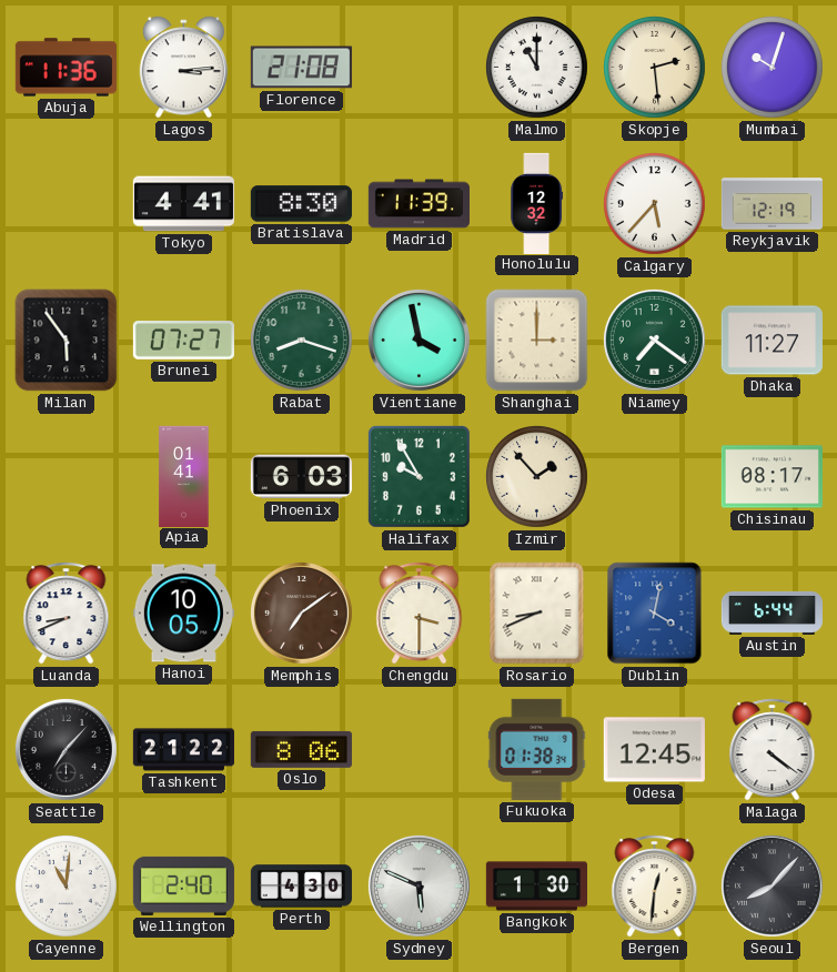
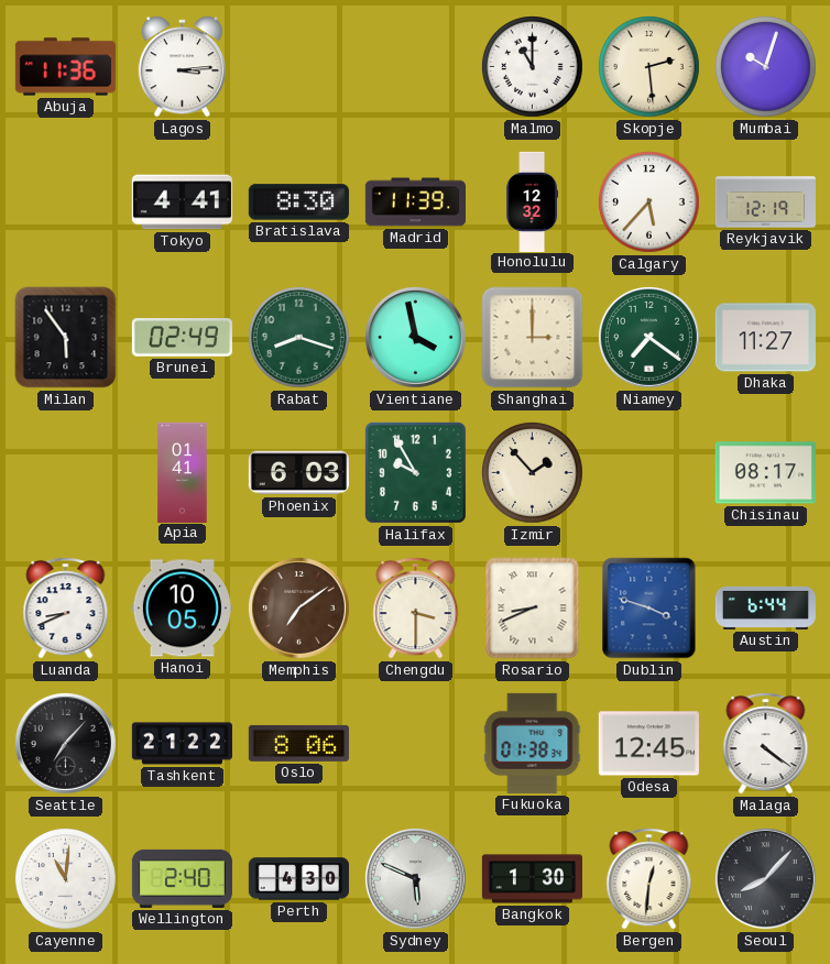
Florence: 21:08 -> none (301, 68)
Brunei: 07:27 -> 02:49 (182, 338)
Dublin: 4:02 -> 3:48 (649, 609)
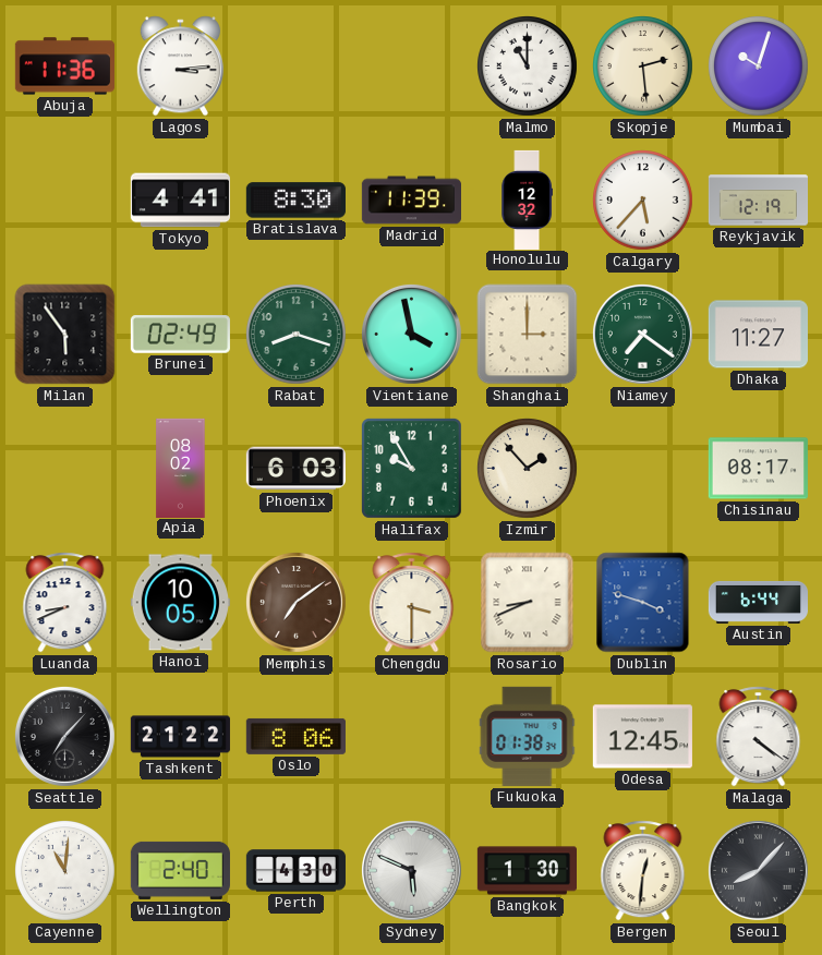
Apia: 01:41 -> 08:02 (181, 468)
